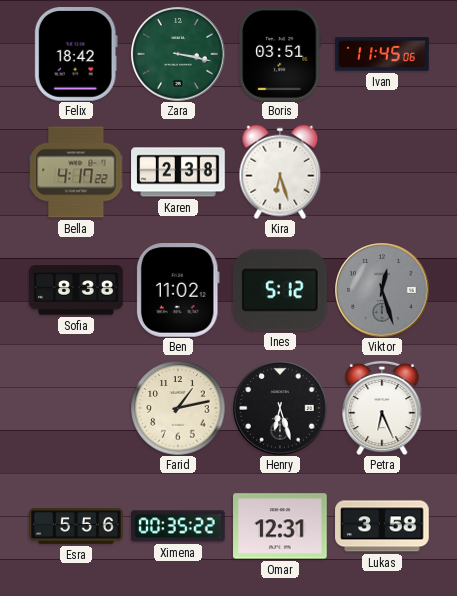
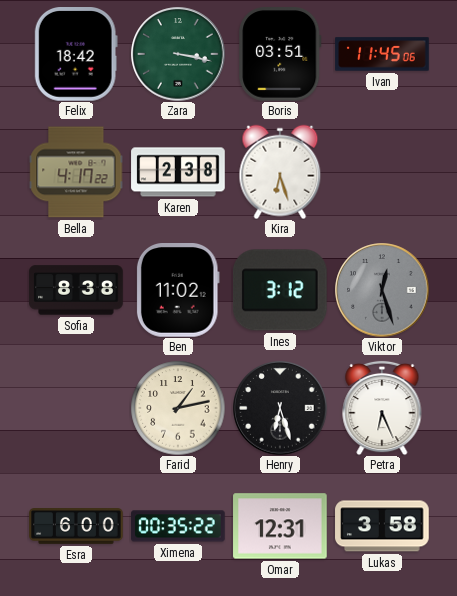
Ines: 5:12 -> 3:12 (280, 290)
Esra: 5:56 -> 6:00 (76, 527)
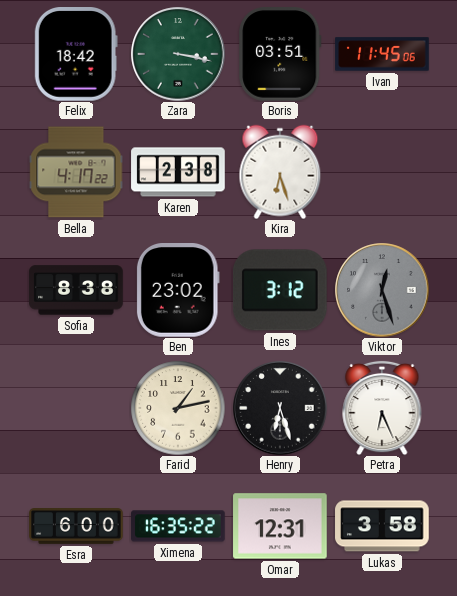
Ben: 11:02 -> 23:02 (178, 291)
Ximena: 00:35 -> 16:35 (178, 526)
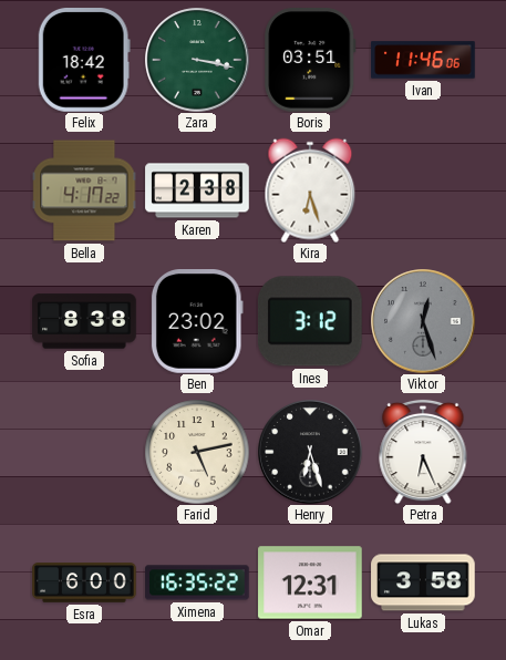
Ivan: 11:45 -> 11:46 (423, 60)
Farid: 1:13 -> 5:13 (197, 452)
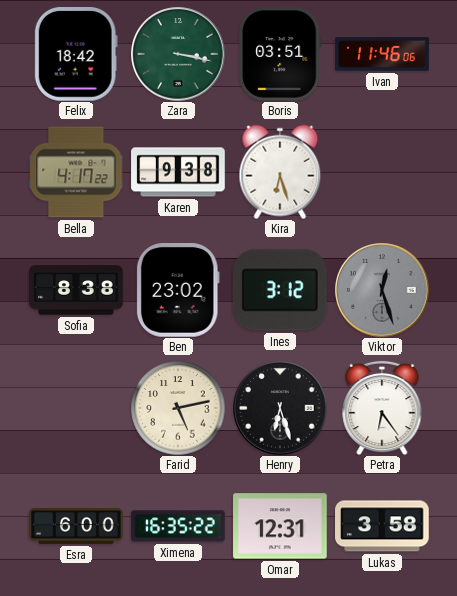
Karen: 2:38 -> 9:38 (178, 172)
Petra: 6:26 -> 6:24 (382, 408)
